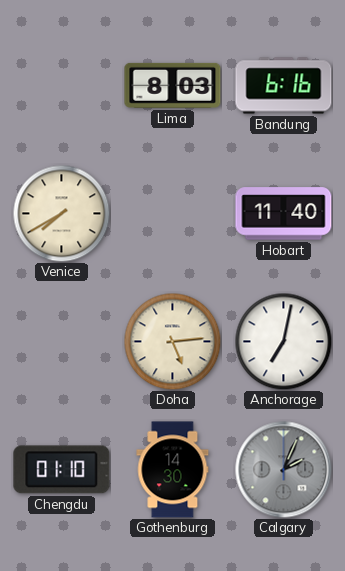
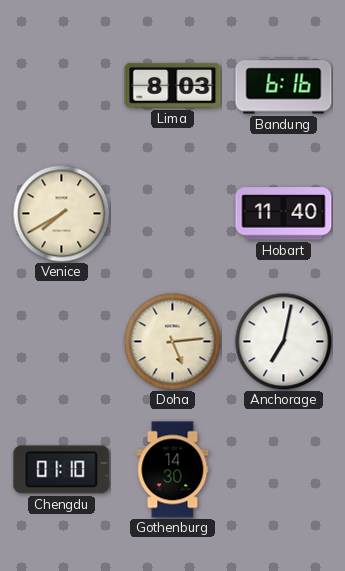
Calgary: 2:04 -> none (284, 470)
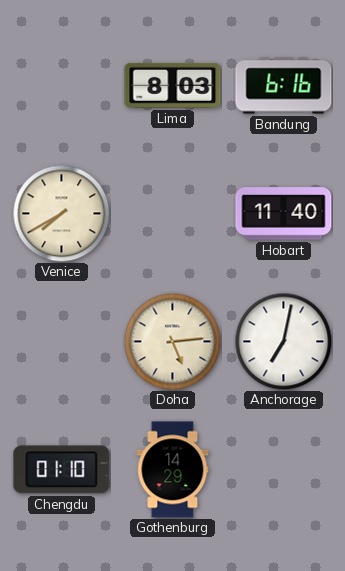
Gothenburg: 14:30 -> 14:29 (173, 470)
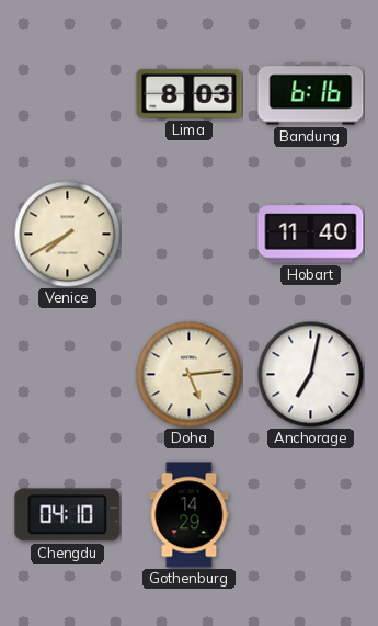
Chengdu: 01:10 -> 04:10 (68, 515)
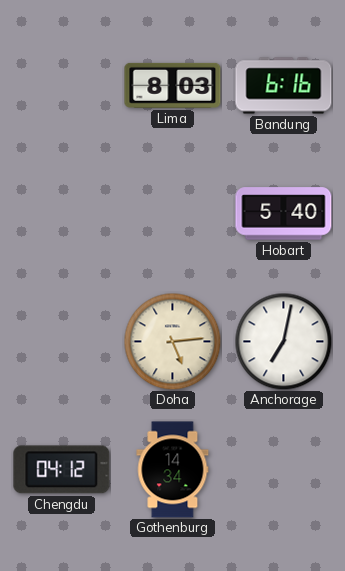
Venice: 7:40 -> none (67, 234)
Hobart: 11:40 -> 5:40 (284, 214)
Chengdu: 04:10 -> 04:12 (62, 470)
Gothenburg: 14:29 -> 14:34 (173, 470)
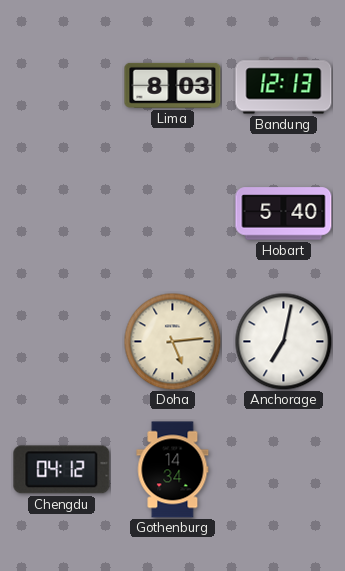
Bandung: 6:16 -> 12:13 (284, 86)
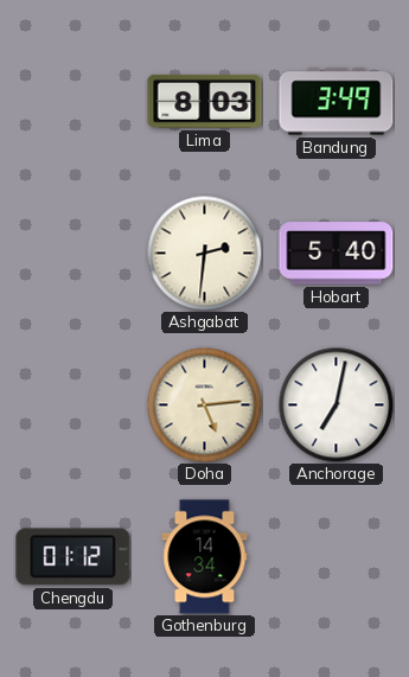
Bandung: 12:13 -> 3:49 (337, 102)
Ashgabat: none -> 2:31 (204, 253)
Chengdu: 04:12 -> 01:12 (74, 557)
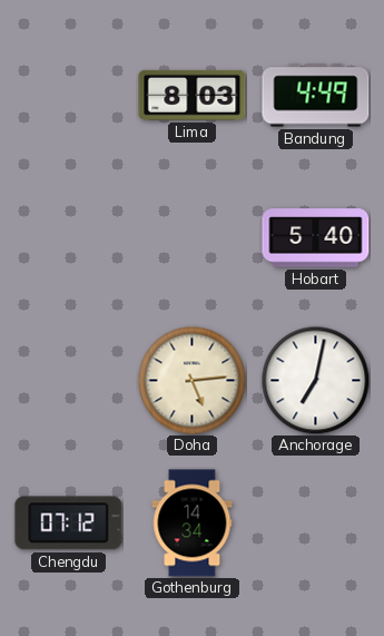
Bandung: 3:49 -> 4:49 (316, 96)
Ashgabat: 2:31 -> none (204, 253)
Chengdu: 01:12 -> 07:12 (69, 524)
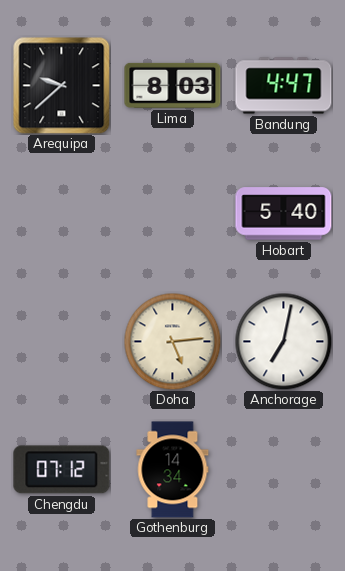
Arequipa: none -> 9:38 (62, 86)
Bandung: 4:49 -> 4:47 (284, 86)
